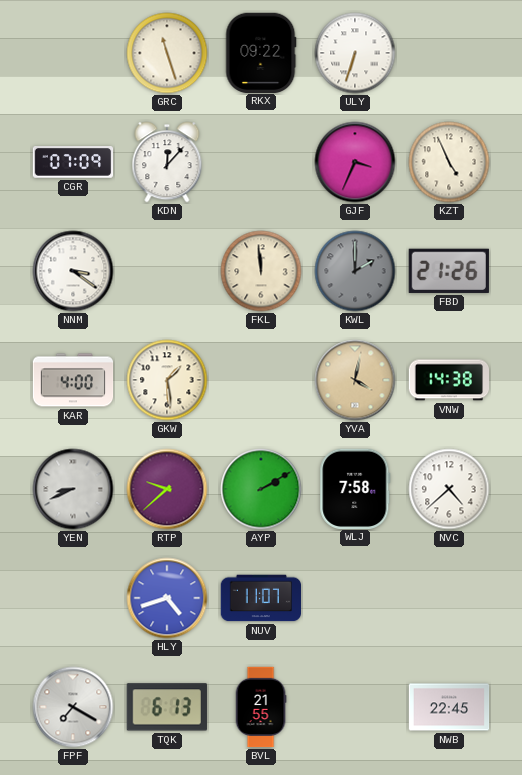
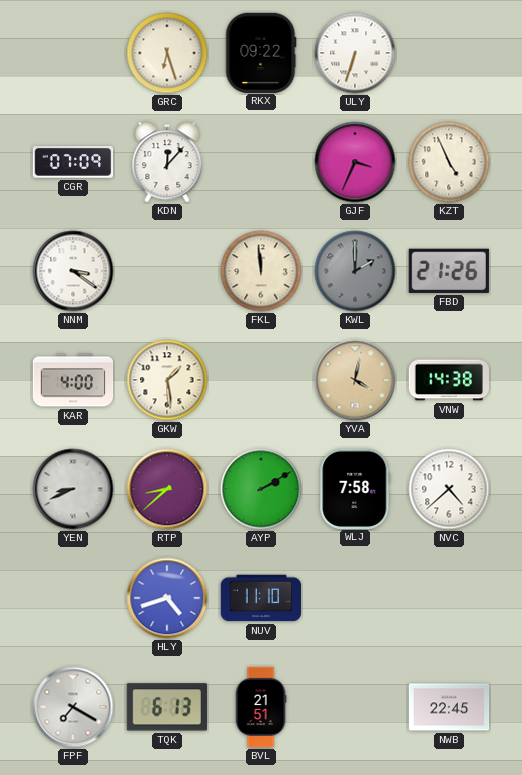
GRC: 11:27 -> 6:27 (167, 53)
RTP: 9:38 -> 8:38 (167, 489)
NUV: 11:07 -> 11:10 (261, 598)
BVL: 21:55 -> 21:51 (261, 707)
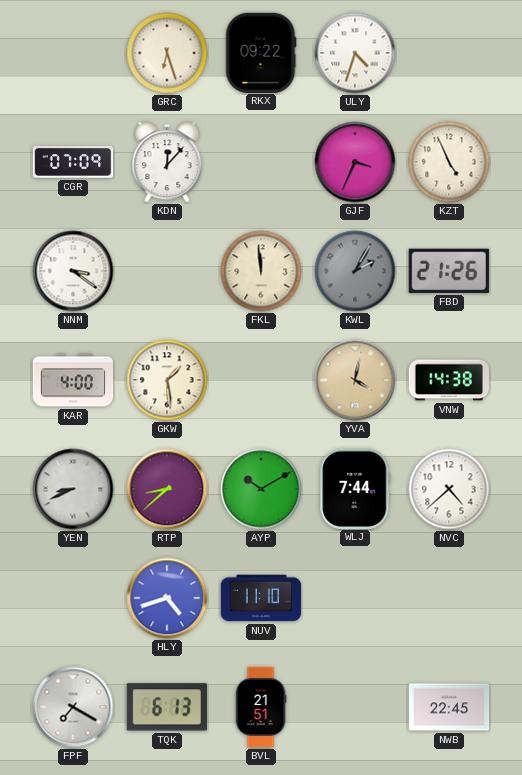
ULY: 6:33 -> 4:33 (355, 53)
KWL: 2:00 -> 2:05 (355, 271)
AYP: 2:10 -> 10:10 (261, 489)
WLJ: 7:58 -> 7:44 (355, 488)
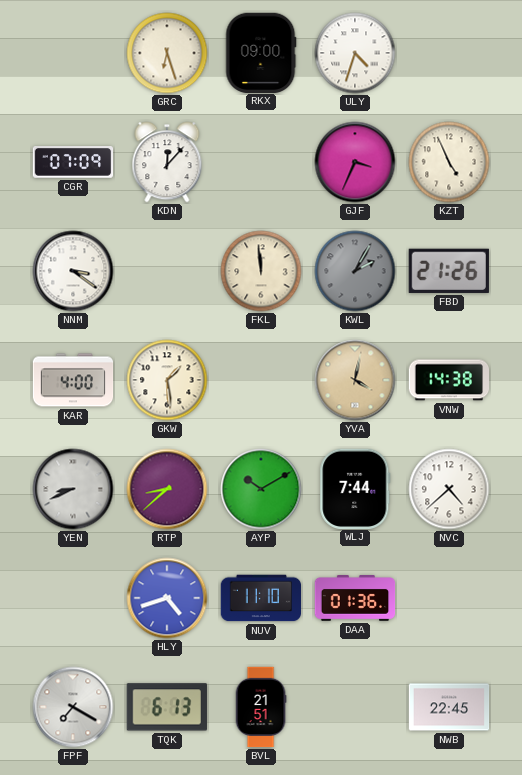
RKX: 09:22 -> 09:00 (261, 52)
DAA: none -> 01:36 (355, 599)
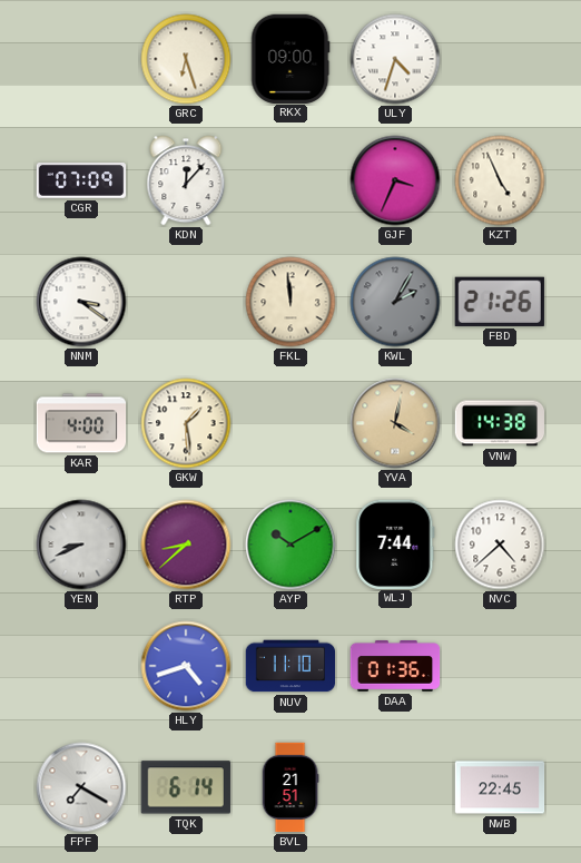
TQK: 6:13 -> 6:14 (186, 787)
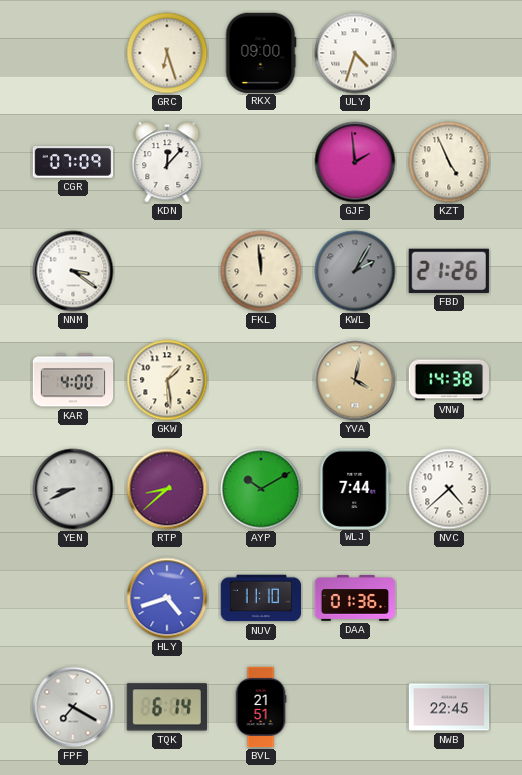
GJF: 3:34 -> 1:59 (355, 162)
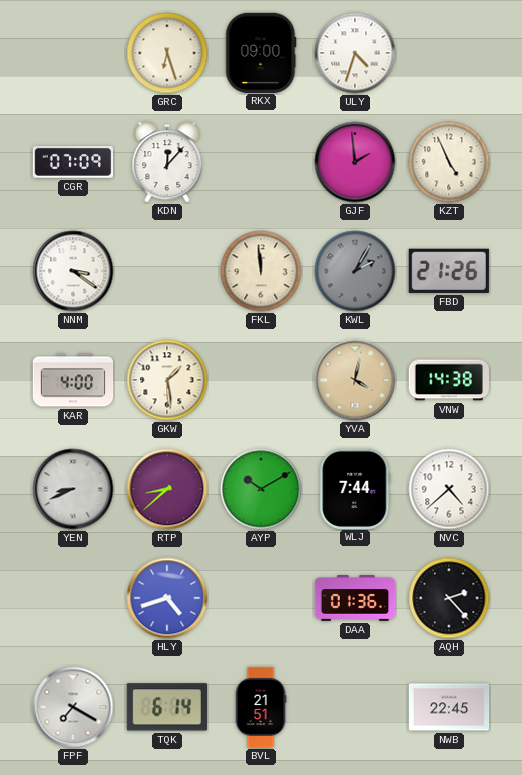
NUV: 11:10 -> none (261, 598)
AQH: none -> 2:23 (449, 598)
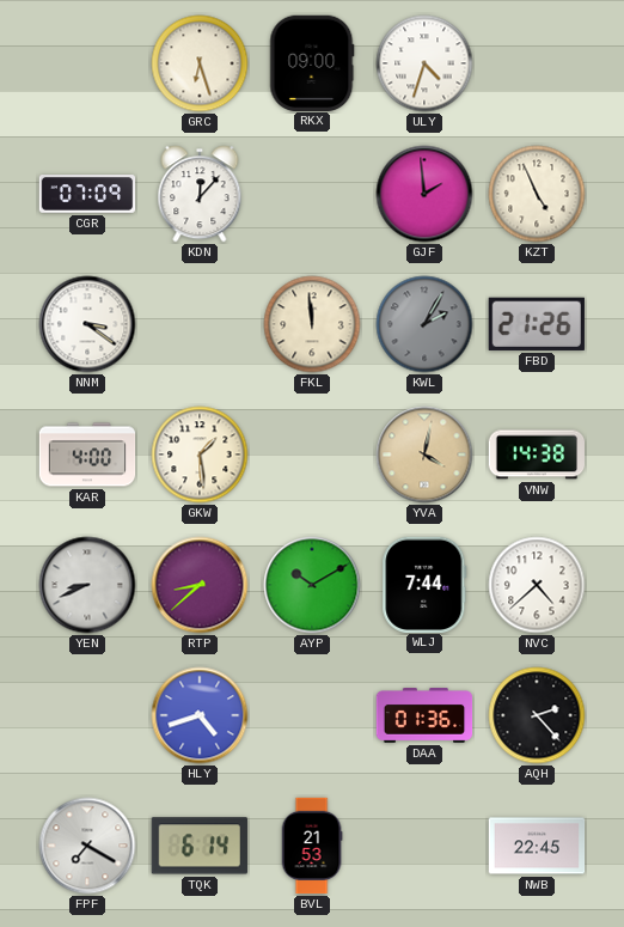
BVL: 21:51 -> 21:53 (312, 846)
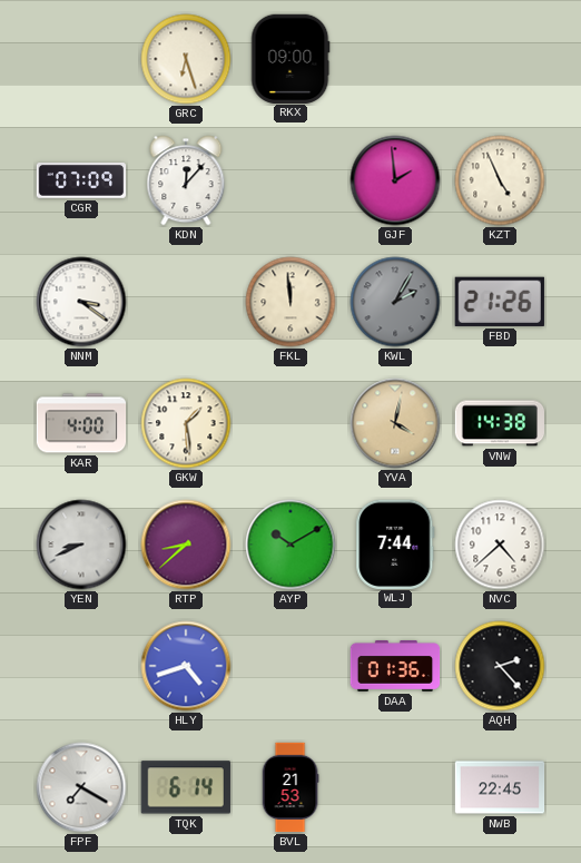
ULY: 4:33 -> none (424, 63)
